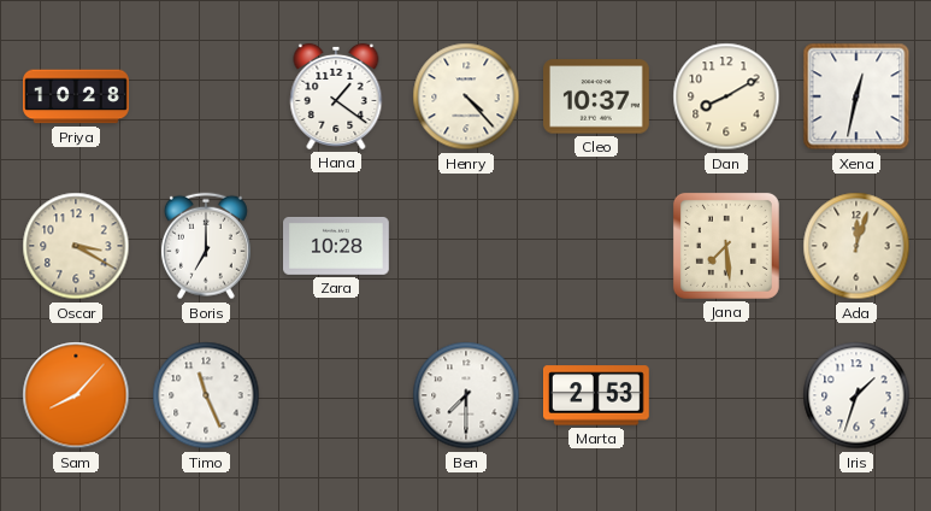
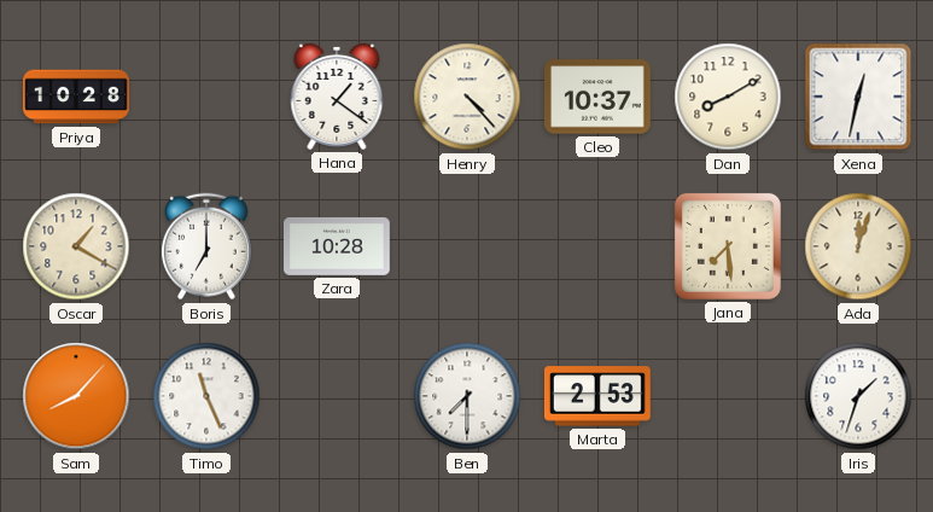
Oscar: 3:20 -> 1:20 (76, 246)
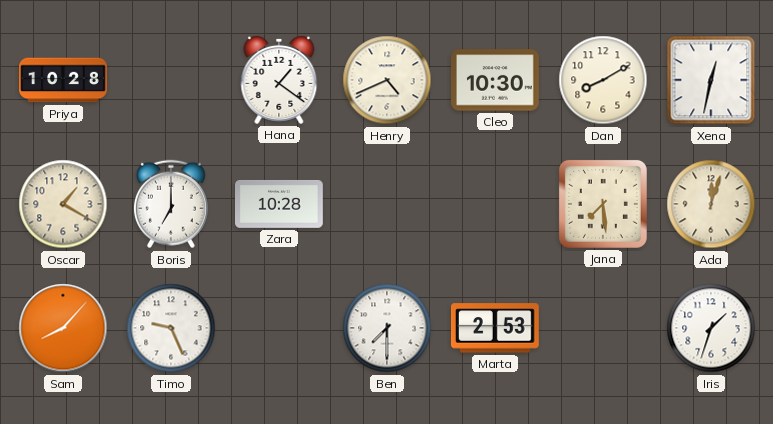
Henry: 4:23 -> 4:41 (387, 80)
Cleo: 10:37 -> 10:30 (496, 80)
Timo: 11:26 -> 9:26 (171, 328)
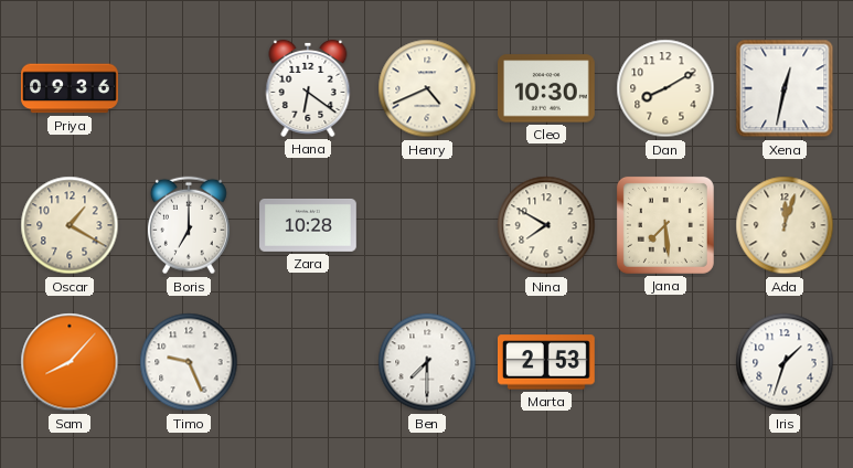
Priya: 10:28 -> 09:36 (70, 88)
Hana: 1:21 -> 6:21 (308, 88)
Nina: none -> 7:50 (546, 225)
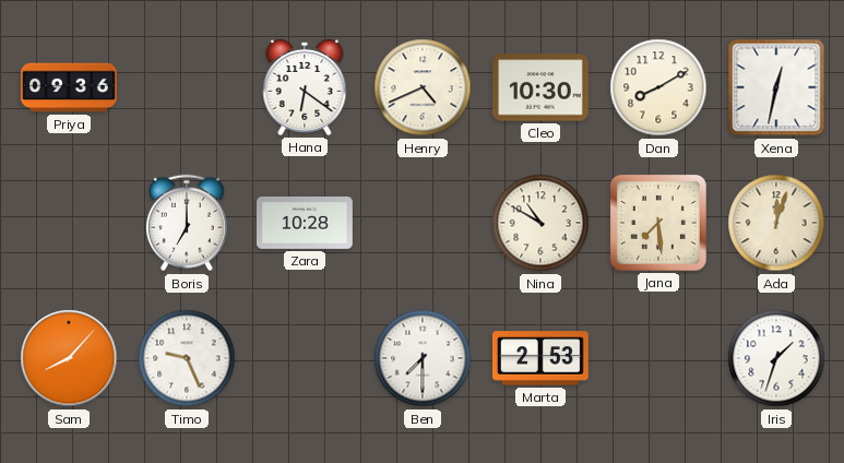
Oscar: 1:20 -> none (70, 225)
Nina: 7:50 -> 10:50 (540, 223)
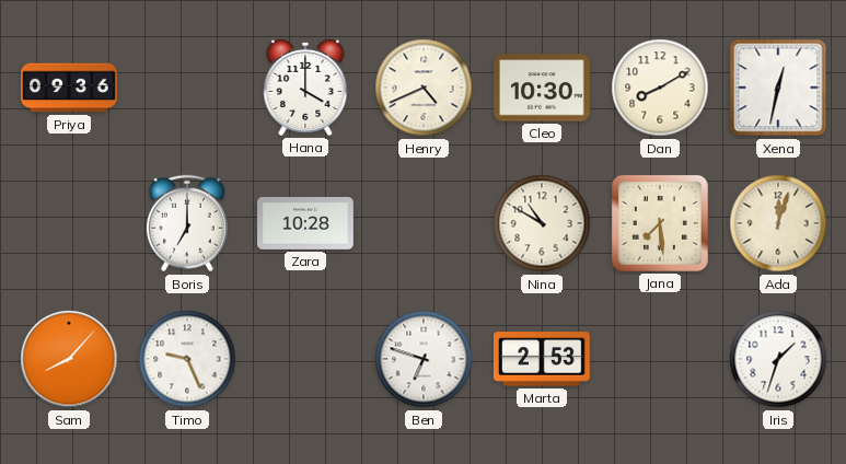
Hana: 6:21 -> 4:00 (305, 88)
Ben: 7:30 -> 6:48 (424, 359)
